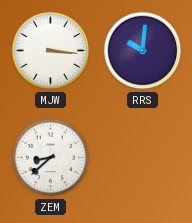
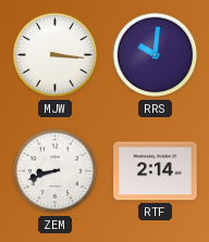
ZEM: 8:38 -> 8:42 (56, 171)
RTF: none -> 2:14 (156, 171)
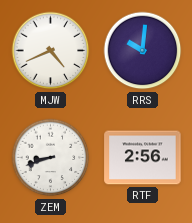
MJW: 3:16 -> 4:41 (51, 51)
RTF: 2:14 -> 2:56 (143, 158)
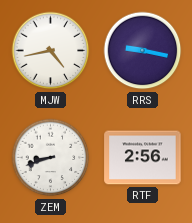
MJW: 4:41 -> 4:43 (51, 51)
RRS: 10:01 -> 9:17 (143, 51)
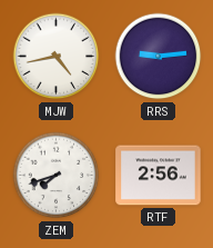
RRS: 9:17 -> 9:14 (159, 57)
ZEM: 8:42 -> 7:42 (57, 176)
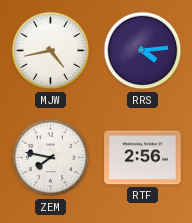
RRS: 9:14 -> 4:14 (143, 51)
ZEM: 7:42 -> 7:47 (51, 158)
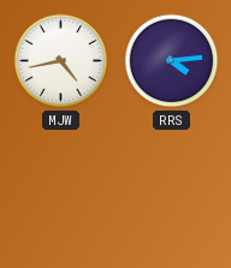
ZEM: 7:47 -> none (51, 158)
RTF: 2:56 -> none (143, 158)
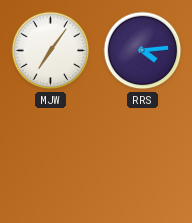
MJW: 4:43 -> 7:06 (51, 51)
